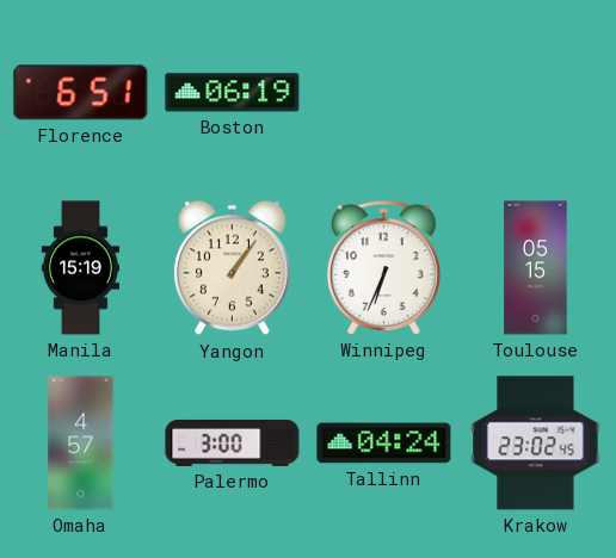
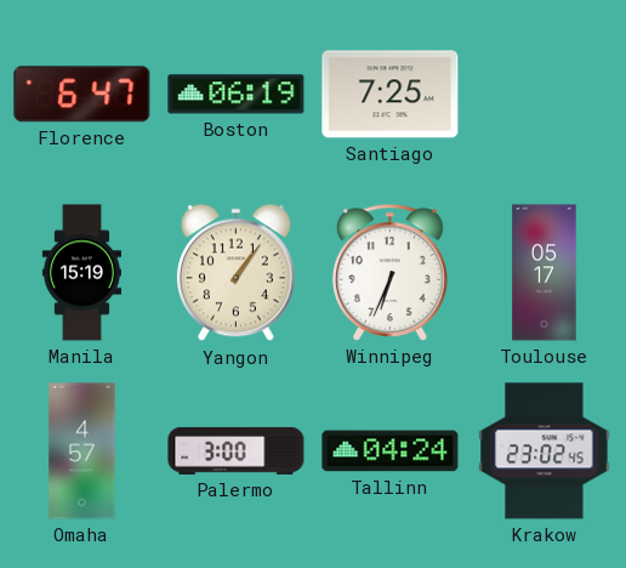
Florence: 6:51 -> 6:47 (82, 95)
Santiago: none -> 7:25 (391, 95)
Toulouse: 05:15 -> 05:17 (545, 273)
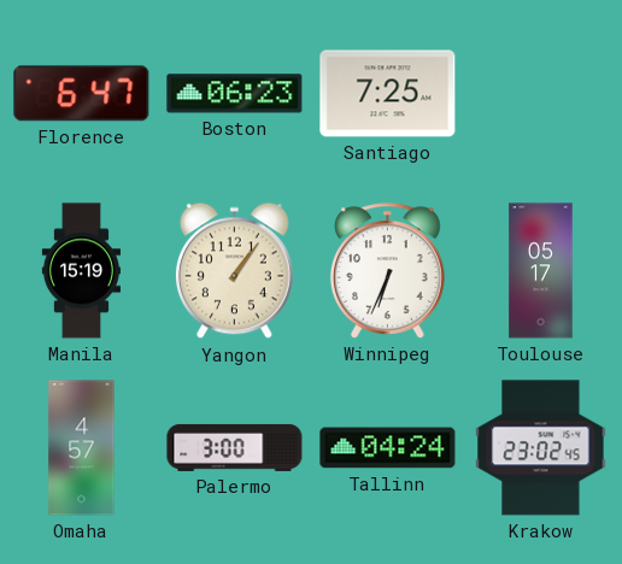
Boston: 06:19 -> 06:23 (235, 94)
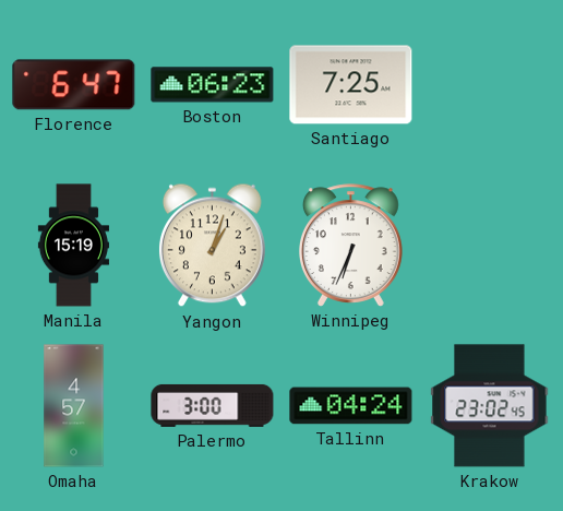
Yangon: 1:06 -> 1:03 (212, 246)
Toulouse: 05:17 -> none (541, 271)
